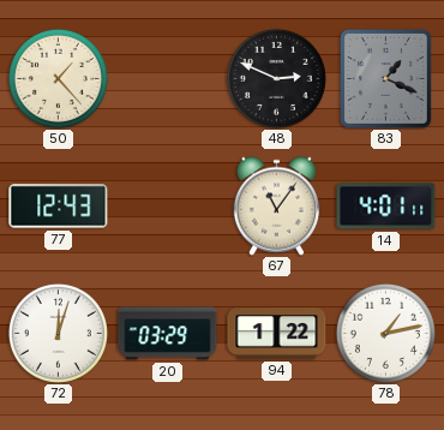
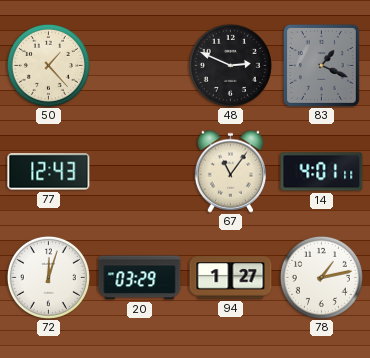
94: 1:22 -> 1:27 (231, 278)
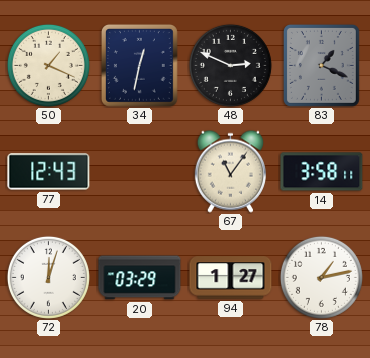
50: 1:23 -> 1:19 (48, 65)
34: none -> 12:32 (139, 65)
14: 4:01 -> 3:58 (322, 172)
